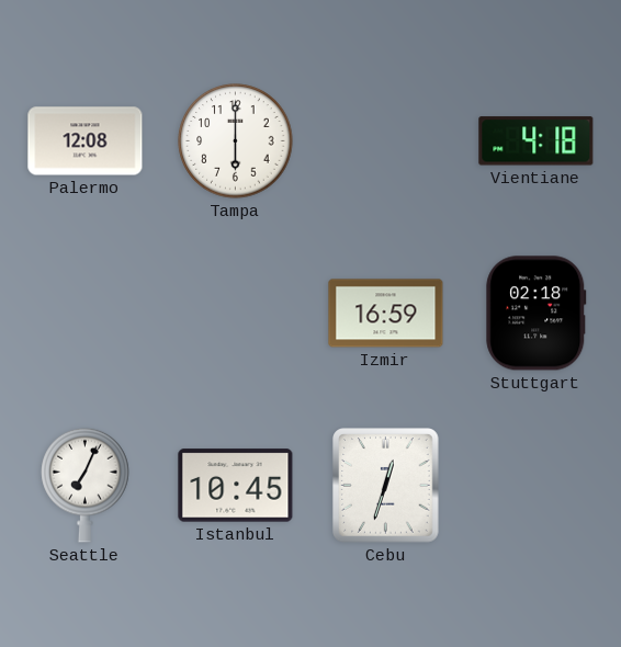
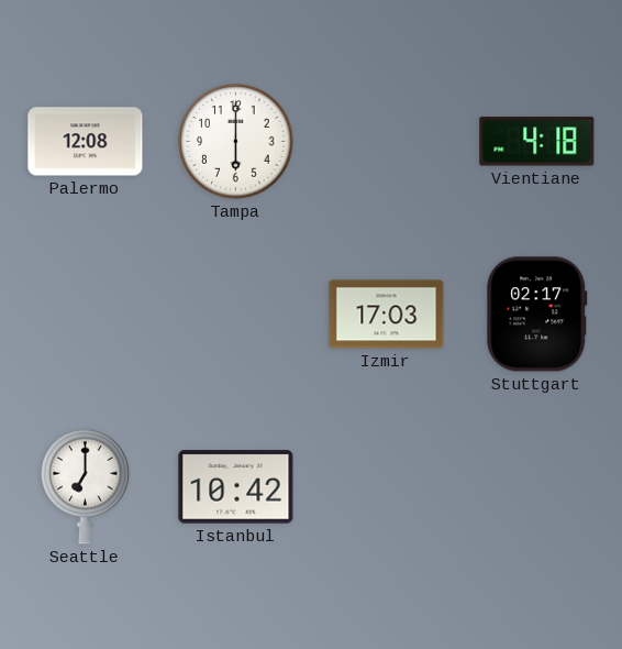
Izmir: 16:59 -> 17:03 (387, 315)
Stuttgart: 02:18 -> 02:17 (537, 315)
Seattle: 7:04 -> 7:00 (86, 486)
Istanbul: 10:45 -> 10:42 (236, 487)
Cebu: 12:33 -> none (386, 486)
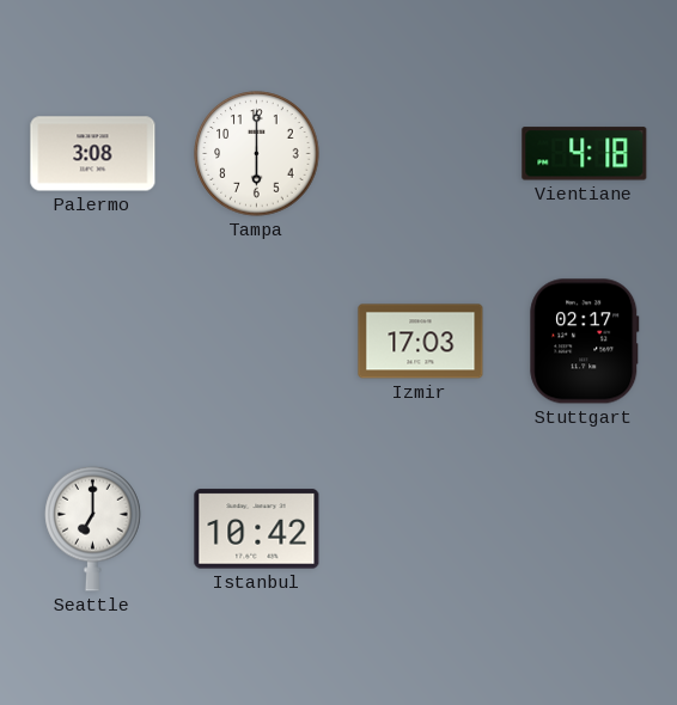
Palermo: 12:08 -> 3:08 (93, 154)
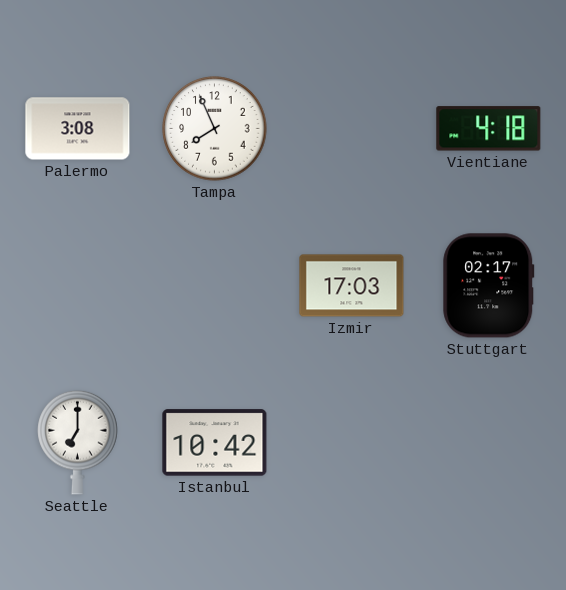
Tampa: 6:00 -> 7:56 (215, 129)
